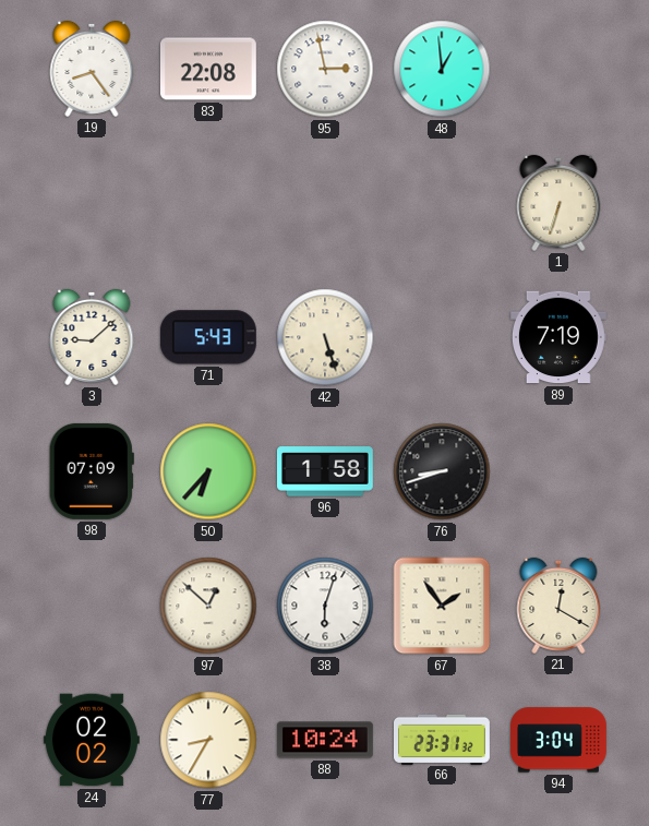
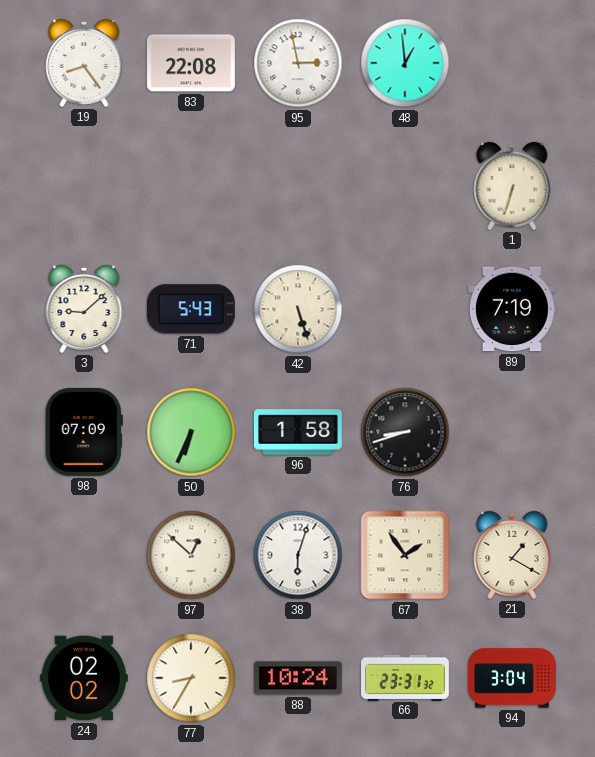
50: 6:37 -> 6:34 (191, 432)
21: 12:20 -> 1:20 (512, 555)
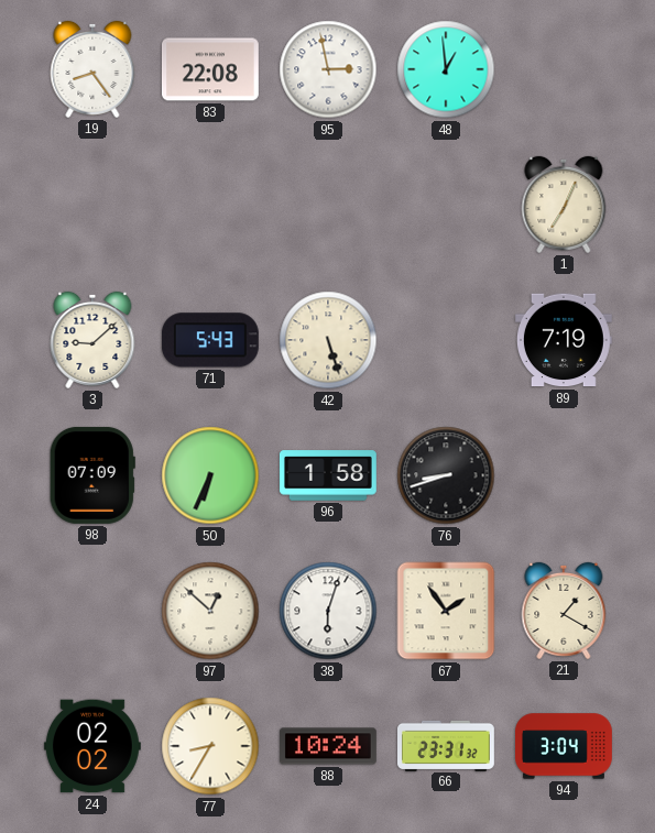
1: 6:33 -> 7:04 (564, 205)
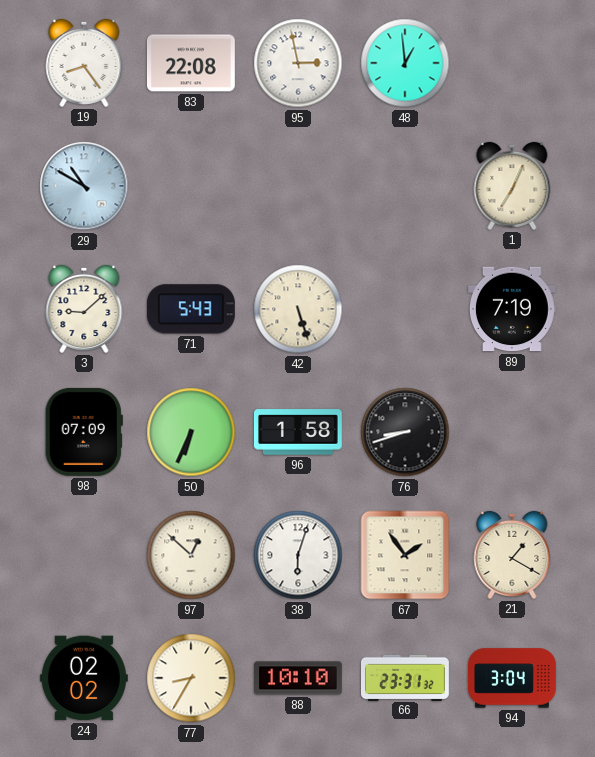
29: none -> 10:50 (84, 186)
88: 10:24 -> 10:10 (298, 678)
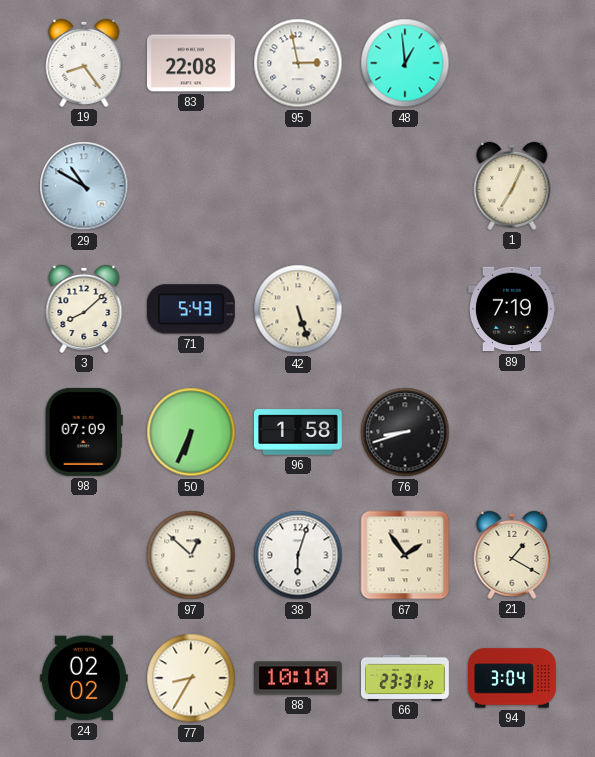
3: 9:08 -> 8:08 (84, 309)
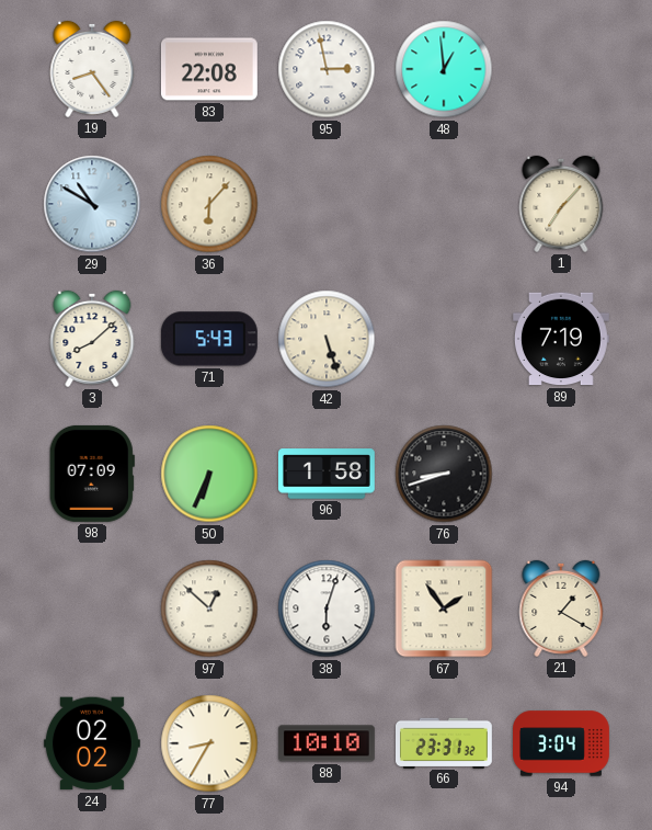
36: none -> 6:07 (209, 204)
1: 7:04 -> 7:07 (561, 204)
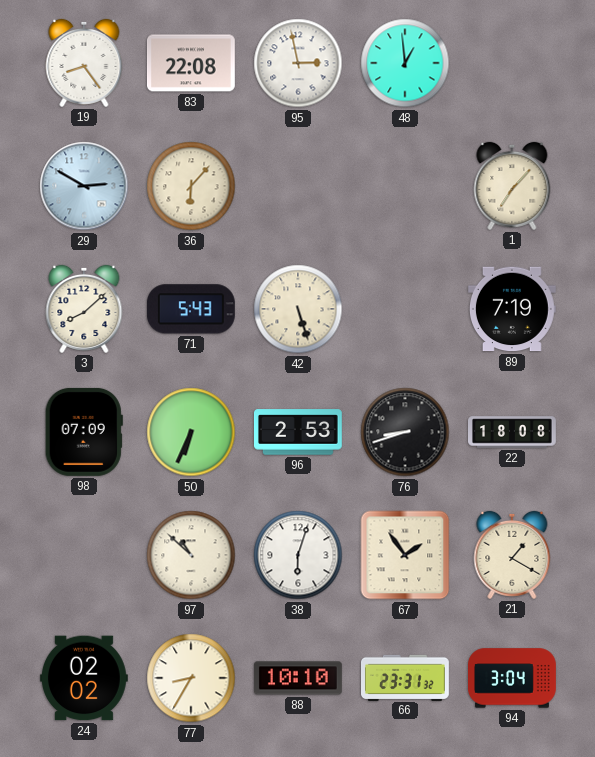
29: 10:50 -> 2:50 (84, 186)
96: 1:58 -> 2:53 (298, 432)
22: none -> 18:08 (513, 432)
97: 12:52 -> 10:52 (191, 555)
